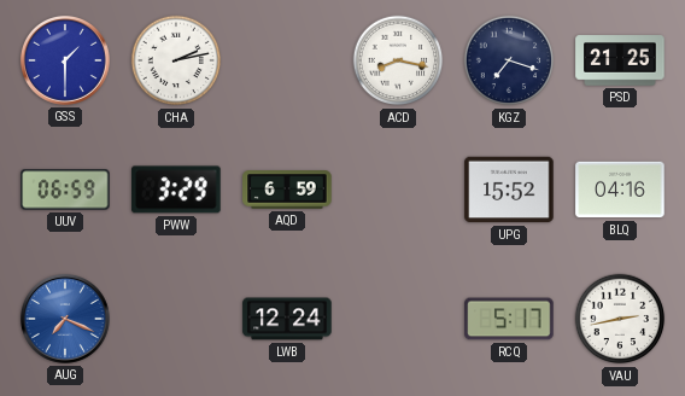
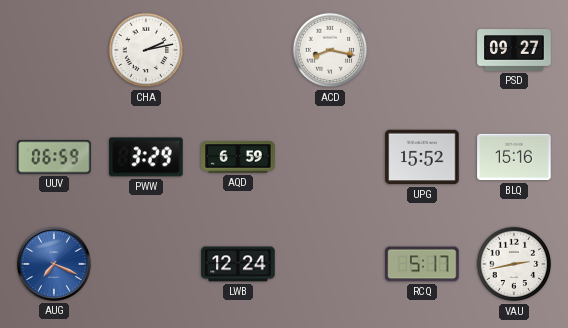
GSS: 1:30 -> none (65, 60)
KGZ: 7:18 -> none (509, 60)
PSD: 21:25 -> 09:27 (514, 50)
BLQ: 04:16 -> 15:16 (514, 157)
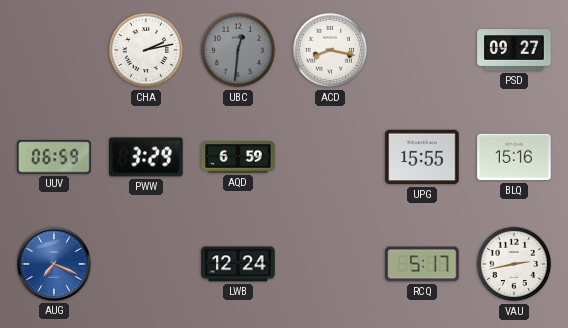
UBC: none -> 12:31 (238, 50)
UPG: 15:52 -> 15:55 (422, 157)
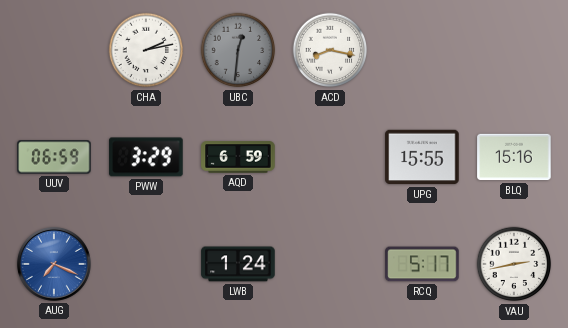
PSD: 09:27 -> none (514, 50)
LWB: 12:24 -> 1:24 (238, 264)
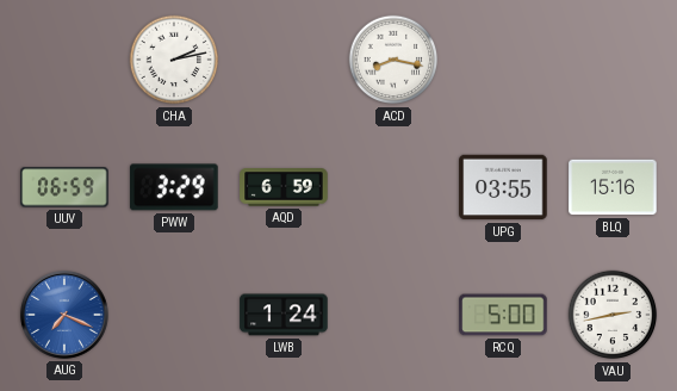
UBC: 12:31 -> none (238, 50)
UPG: 15:55 -> 03:55 (503, 187)
RCQ: 5:17 -> 5:00 (503, 315)
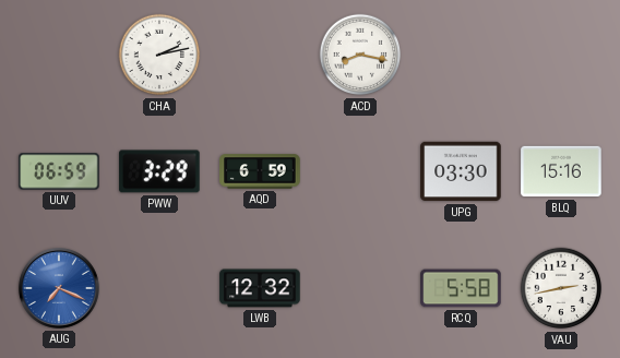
UPG: 03:55 -> 03:30 (461, 171)
LWB: 1:24 -> 12:32 (260, 288)
RCQ: 5:00 -> 5:58 (461, 288)
